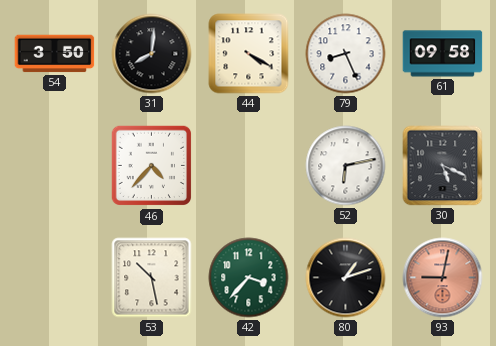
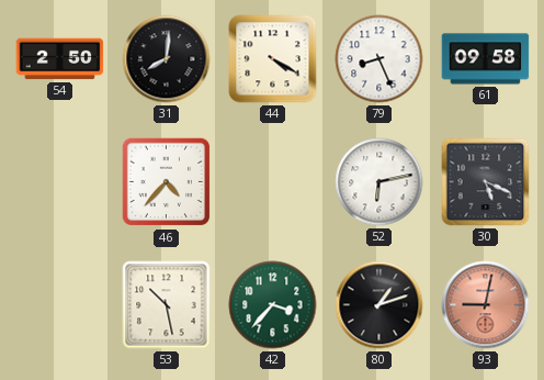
54: 3:50 -> 2:50 (60, 59)
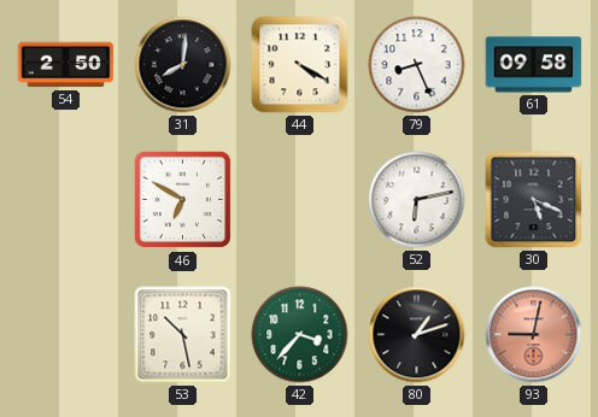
46: 4:37 -> 6:50 (183, 200)
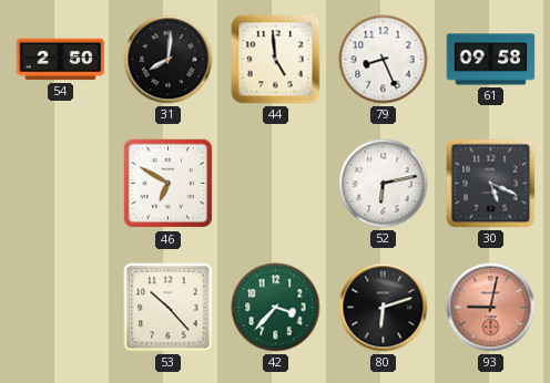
44: 4:20 -> 4:59 (276, 60)
53: 10:28 -> 10:23 (169, 308)
80: 1:12 -> 6:12 (384, 308)
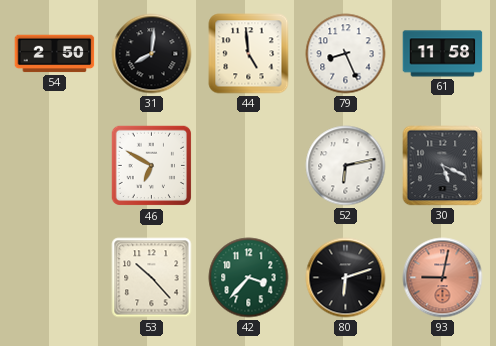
61: 09:58 -> 11:58 (443, 54)
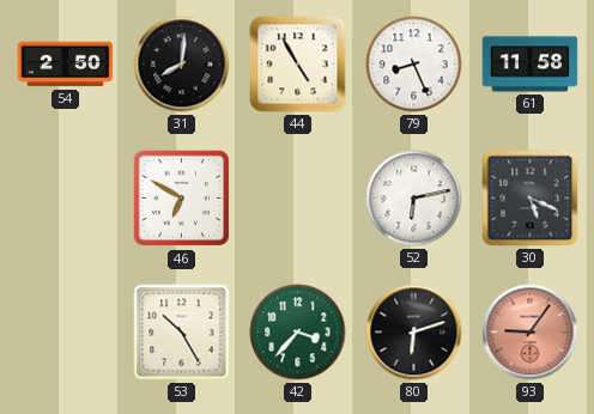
44: 4:59 -> 4:55 (298, 65)
53: 10:23 -> 10:25 (182, 333)
93: 9:02 -> 9:06 (531, 333)
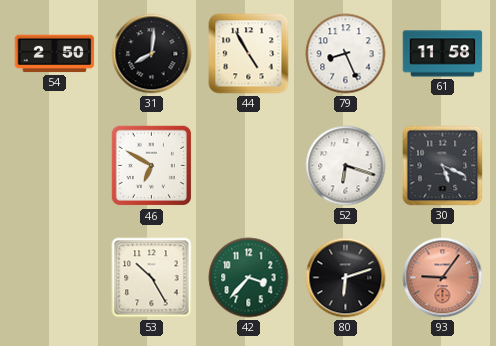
52: 6:13 -> 6:18 (346, 166)
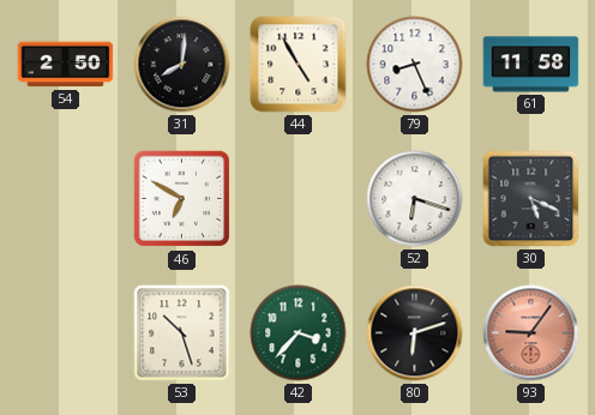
53: 10:25 -> 10:27 (182, 333)
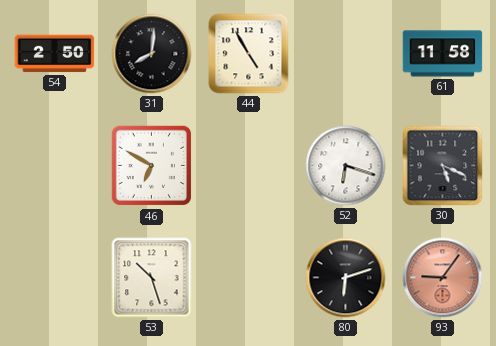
79: 8:26 -> none (415, 65)
42: 3:37 -> none (299, 333)
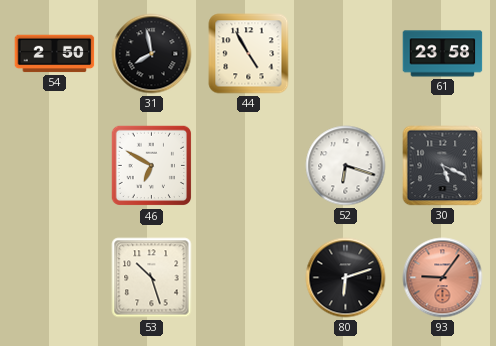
31: 8:01 -> 7:58 (152, 54)
61: 11:58 -> 23:58 (443, 54)
